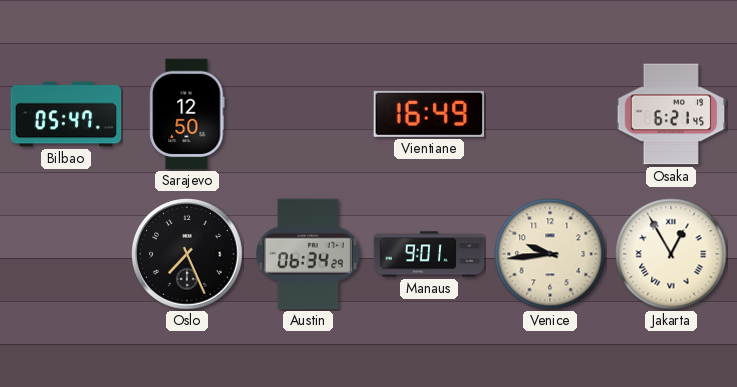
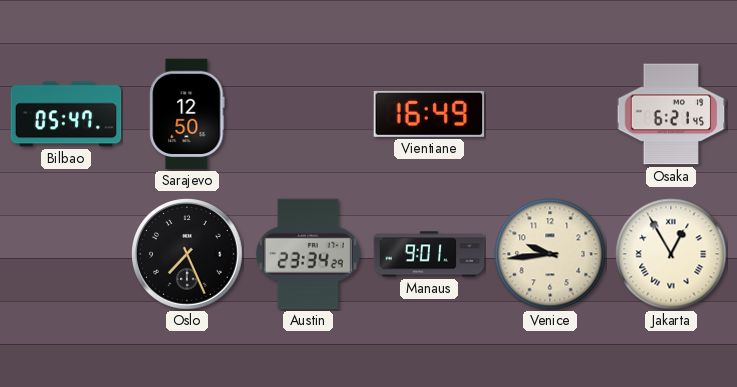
Austin: 06:34 -> 23:34 (308, 254)
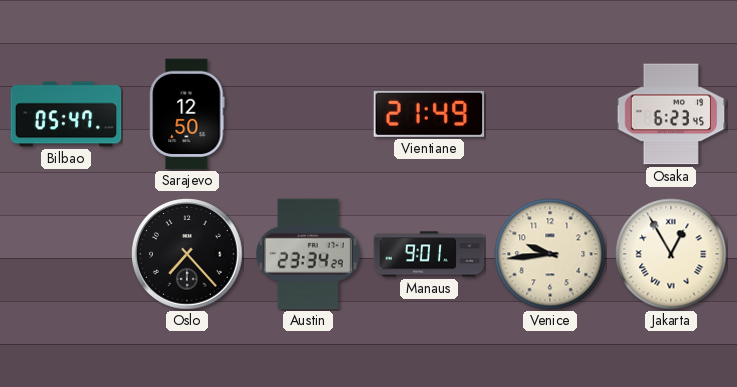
Vientiane: 16:49 -> 21:49 (429, 114)
Osaka: 6:21 -> 6:23 (671, 114)
Oslo: 7:26 -> 7:23 (187, 254)
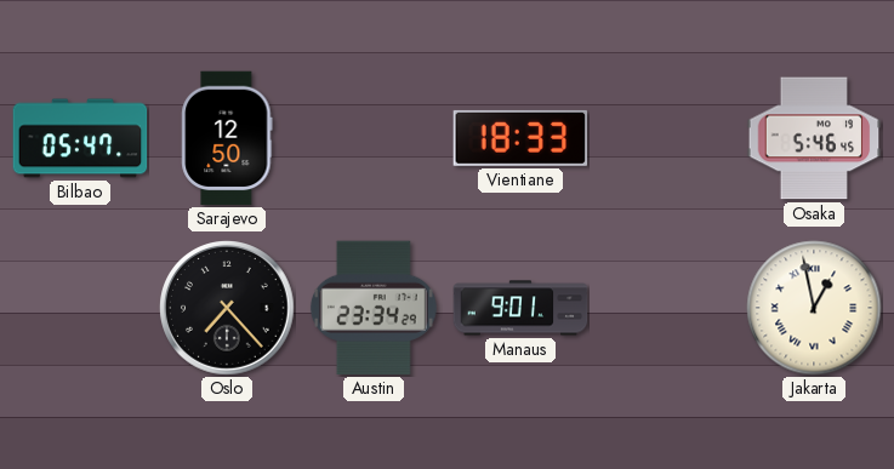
Vientiane: 21:49 -> 18:33 (520, 138)
Osaka: 6:23 -> 5:46 (814, 138)
Venice: 9:44 -> none (550, 254)
Jakarta: 12:55 -> 12:58 (814, 308)
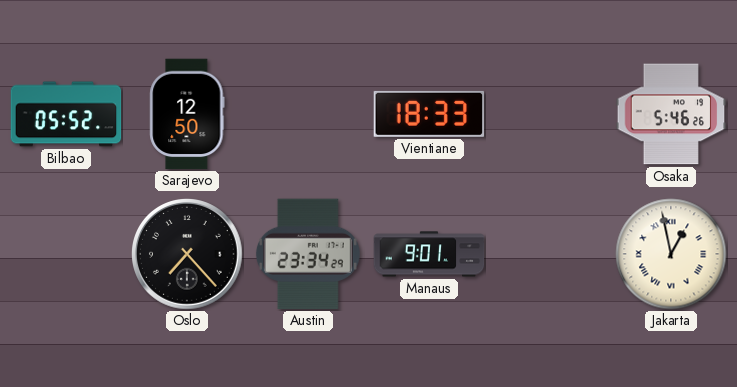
Bilbao: 05:47 -> 05:52 (66, 114)
Osaka: 5:46:45 -> 5:46:26 (671, 114)
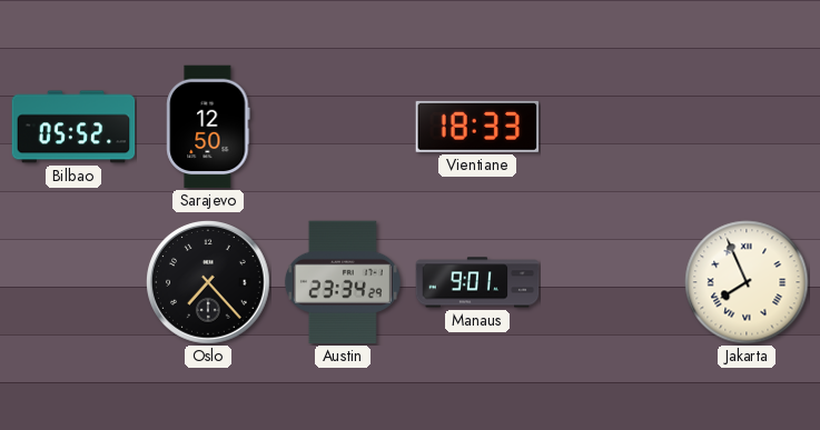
Osaka: 5:46 -> none (671, 114)
Jakarta: 12:58 -> 7:56 (747, 282)
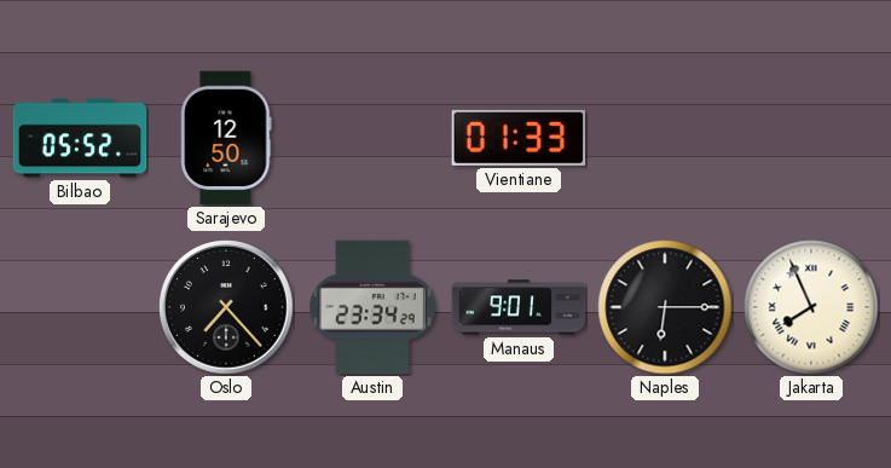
Vientiane: 18:33 -> 01:33 (519, 138)
Naples: none -> 6:15 (665, 307)
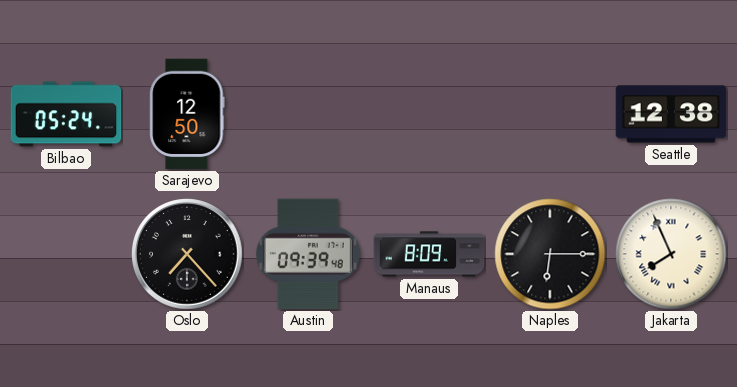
Bilbao: 05:52 -> 05:24 (66, 114)
Vientiane: 01:33 -> none (519, 138)
Seattle: none -> 12:38 (671, 114)
Austin: 23:34 -> 09:39 (308, 254)
Manaus: 9:01 -> 8:09 (429, 254)
